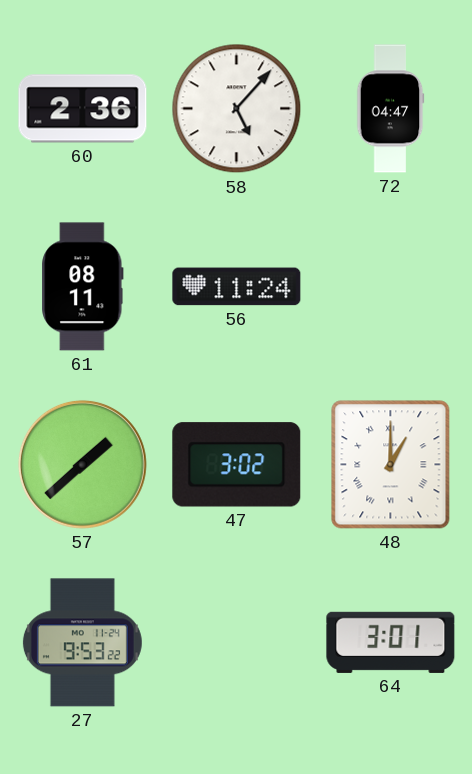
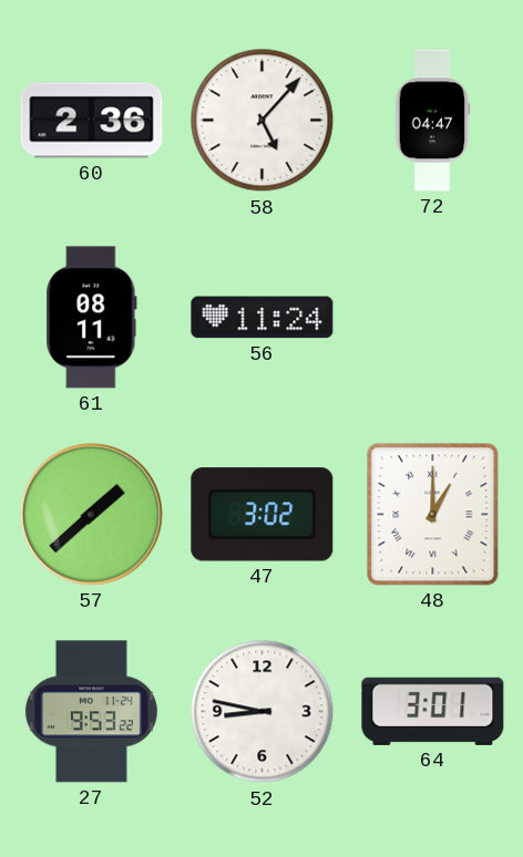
52: none -> 8:47 (263, 712)
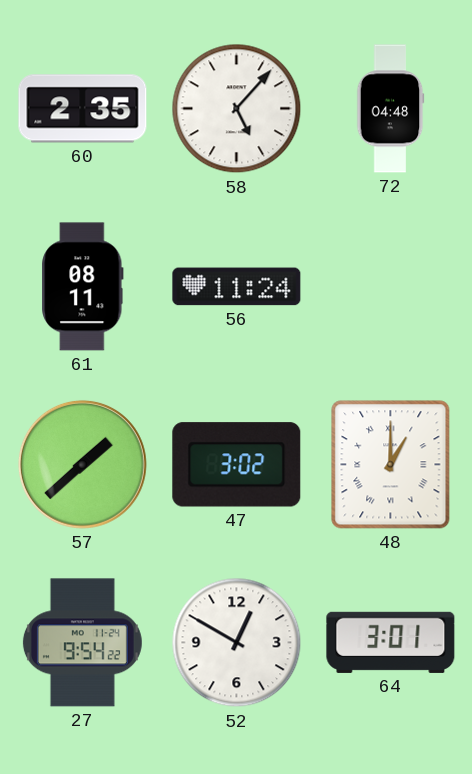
60: 2:36 -> 2:35 (83, 109)
72: 04:47 -> 04:48 (390, 109)
27: 9:53 -> 9:54 (82, 643)
52: 8:47 -> 12:50 (237, 643)
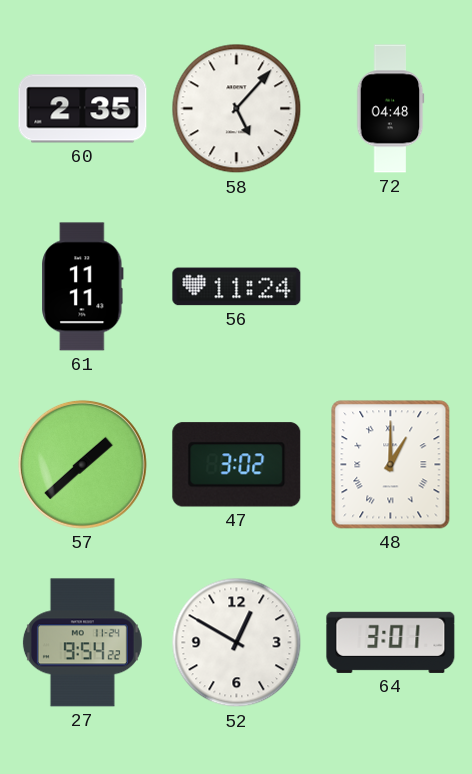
61: 08:11 -> 11:11 (83, 287)
